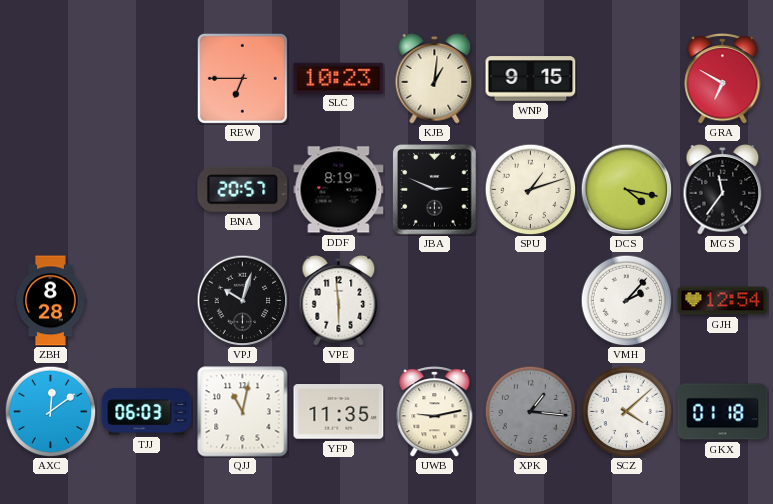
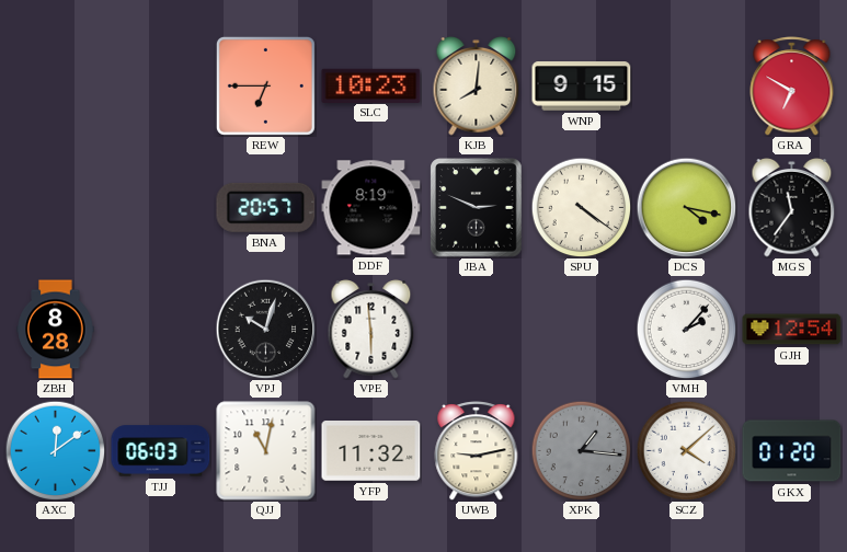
KJB: 1:01 -> 8:01 (477, 87)
SPU: 1:12 -> 4:21 (581, 207)
YFP: 11:35 -> 11:32 (371, 451)
GKX: 01:18 -> 01:20 (792, 451)
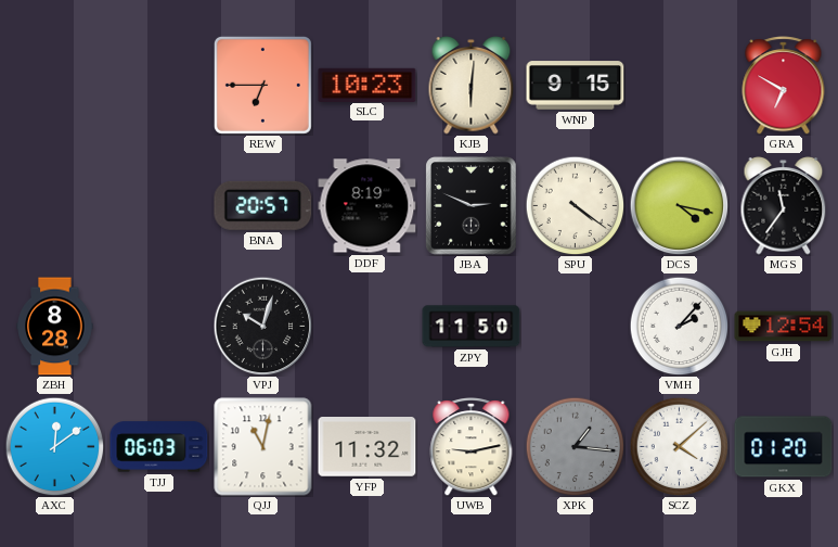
KJB: 8:01 -> 6:01 (472, 86)
VPE: 5:59 -> none (371, 330)
ZPY: none -> 11:50 (472, 327)
